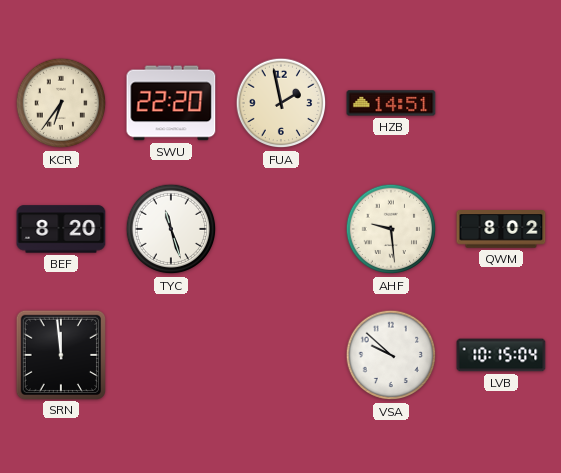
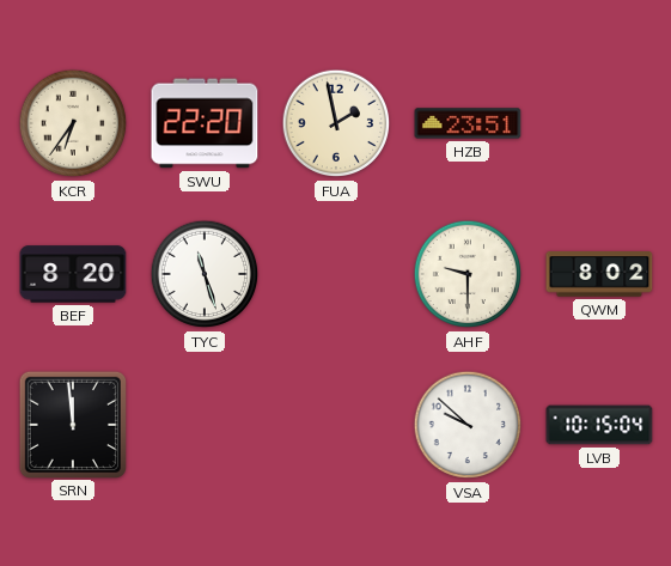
HZB: 14:51 -> 23:51 (468, 123)
AHF: 9:29 -> 9:30 (468, 274)
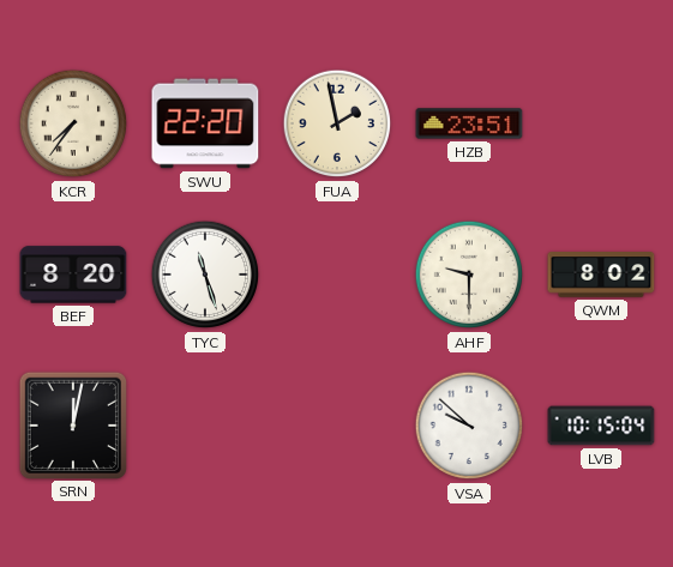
KCR: 6:36 -> 7:36 (73, 123)
SRN: 11:59 -> 12:02 (72, 424)
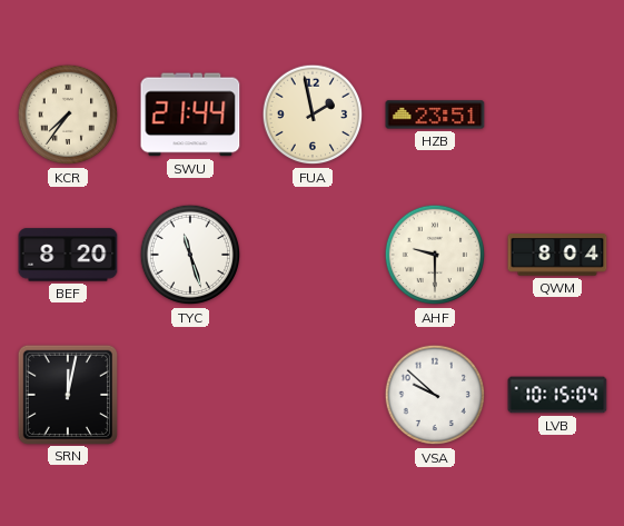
SWU: 22:20 -> 21:44 (190, 115)
QWM: 8:02 -> 8:04 (557, 255)
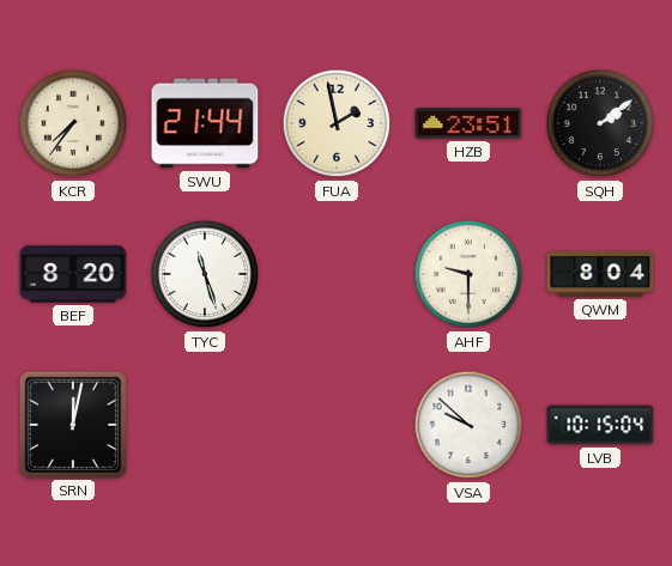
SQH: none -> 2:09 (600, 123)
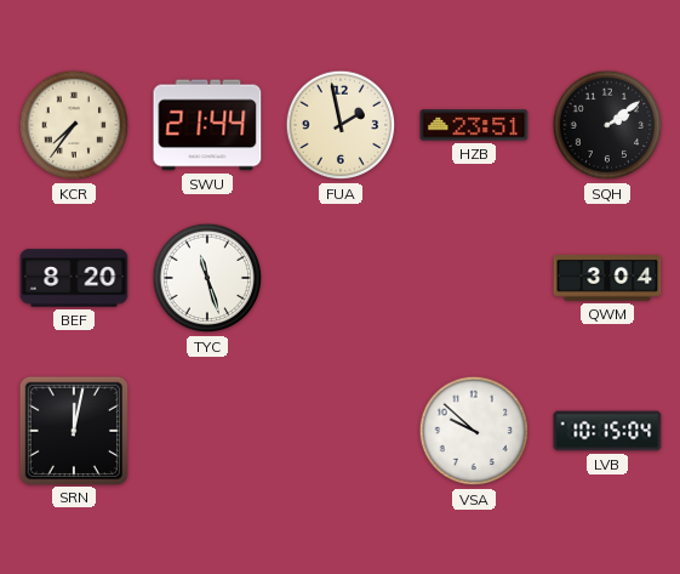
AHF: 9:30 -> none (468, 274)
QWM: 8:04 -> 3:04 (607, 278)
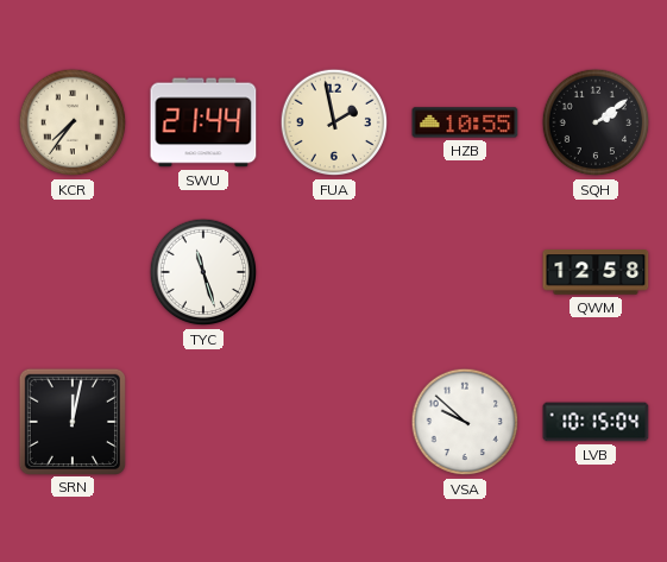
HZB: 23:51 -> 10:55 (465, 122)
BEF: 8:20 -> none (74, 278)
QWM: 3:04 -> 12:58 (596, 272)
